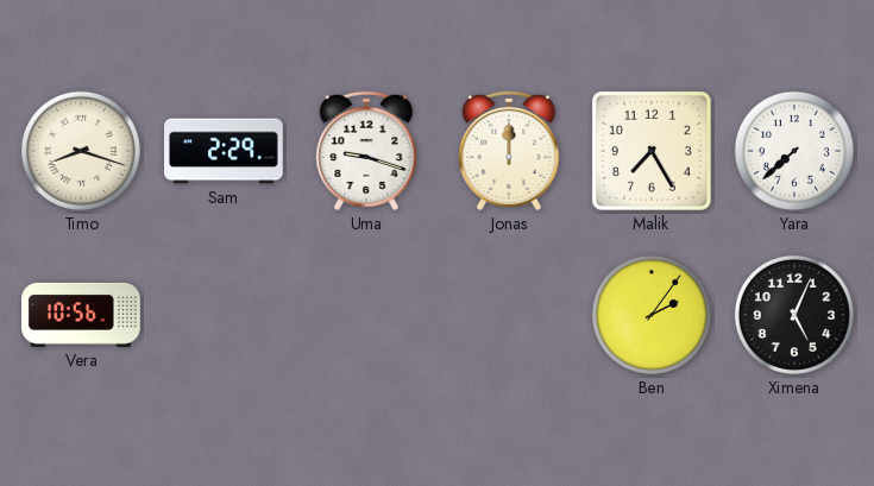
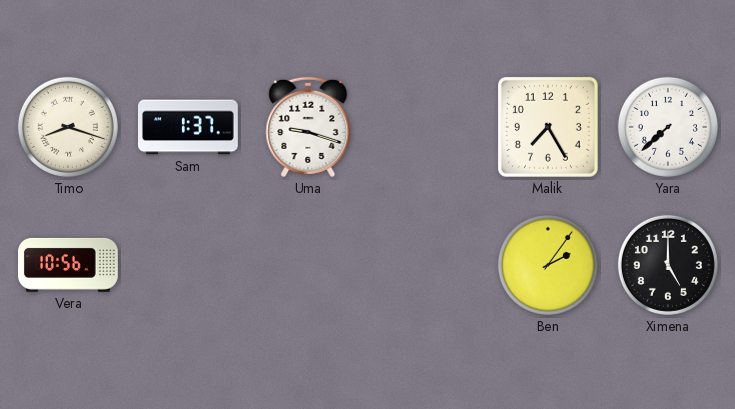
Sam: 2:29 -> 1:37 (189, 127)
Jonas: 12:00 -> none (509, 151)
Ximena: 5:04 -> 5:00 (668, 265)
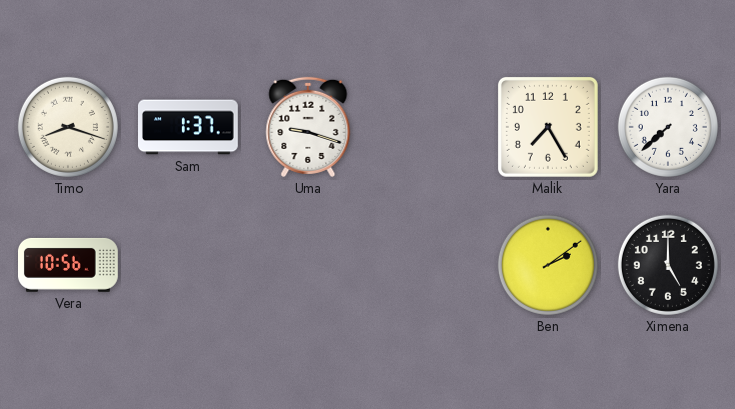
Ben: 2:06 -> 2:09 (548, 265)
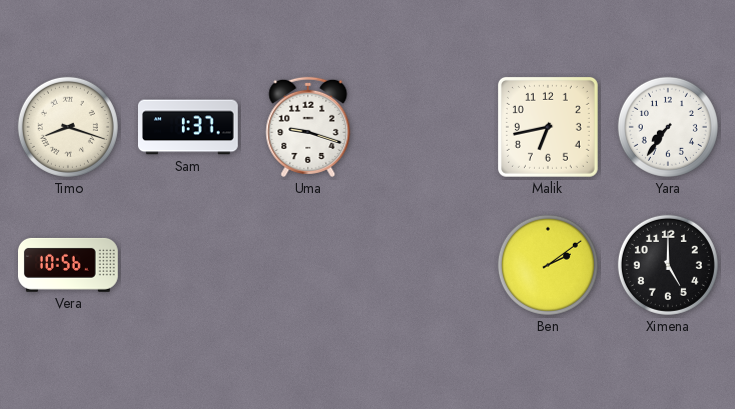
Malik: 7:25 -> 6:43 (548, 127)
Yara: 7:38 -> 7:36 (668, 127)
